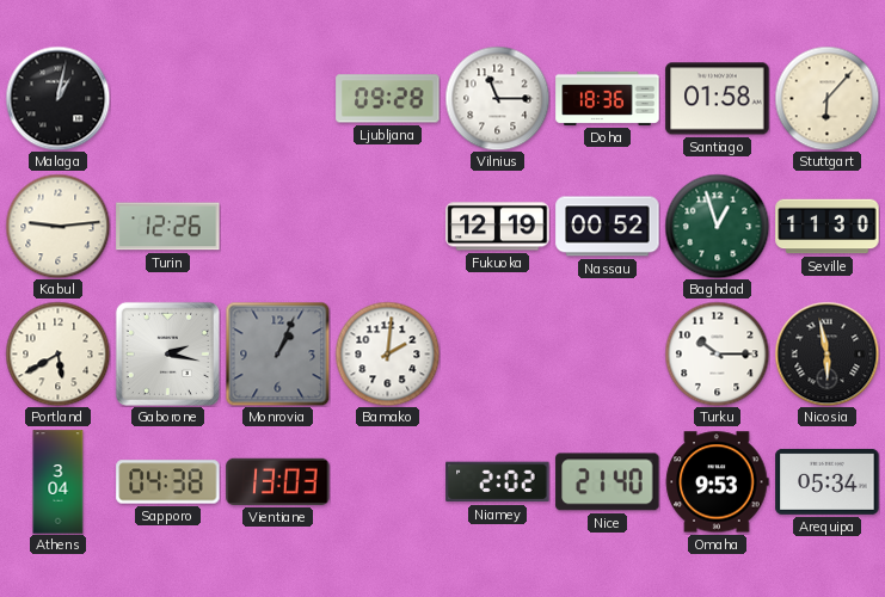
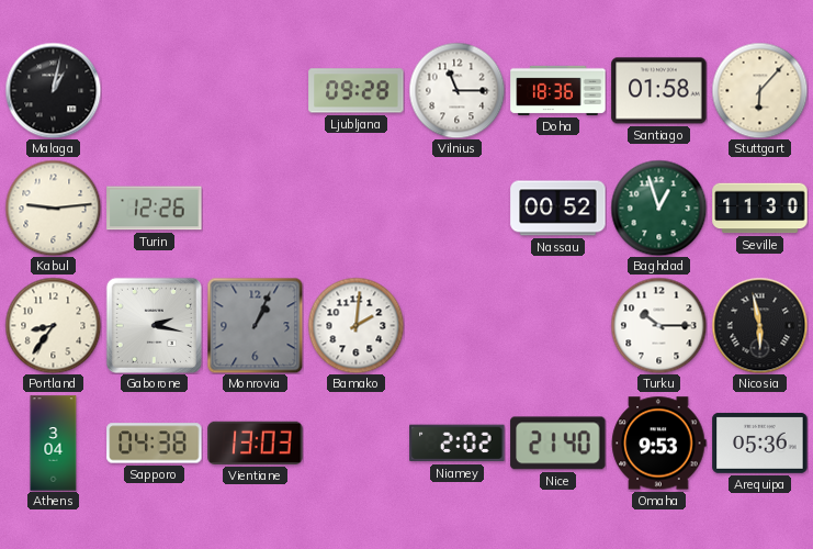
Fukuoka: 12:19 -> none (498, 227)
Portland: 5:40 -> 8:36 (53, 325)
Arequipa: 05:34 -> 05:36 (760, 442)
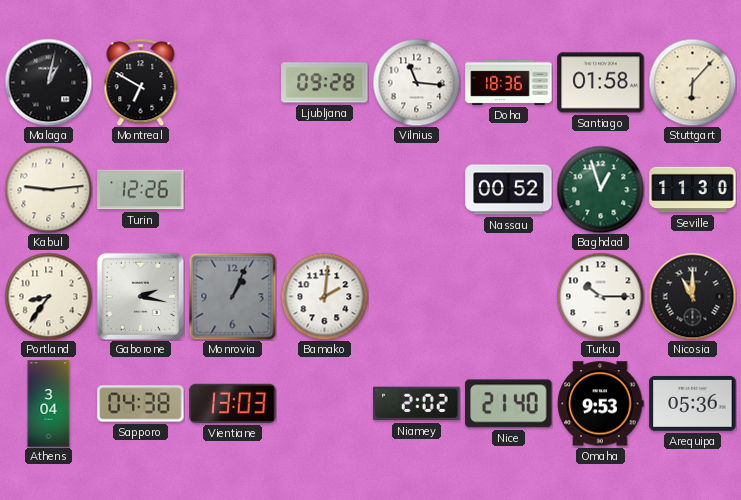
Montreal: none -> 6:50 (141, 82)
Vilnius: 11:15 -> 11:16 (416, 82)
Nicosia: 5:58 -> 11:00 (692, 296)
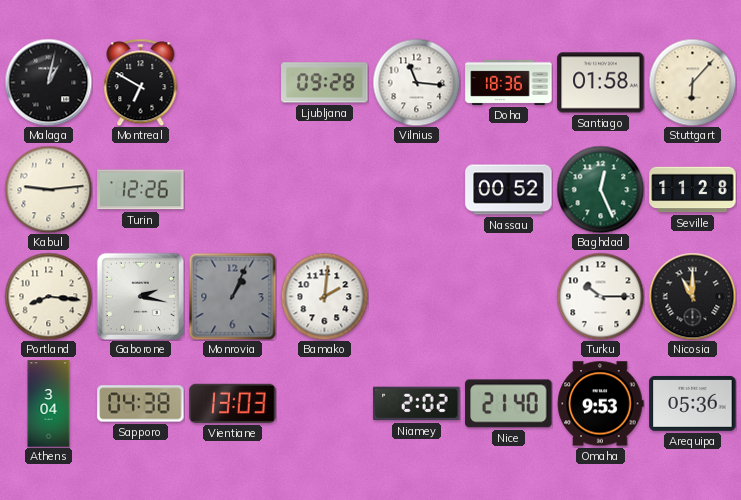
Baghdad: 12:57 -> 12:26 (600, 189)
Seville: 11:30 -> 11:28 (693, 190)
Portland: 8:36 -> 8:16 (48, 296)
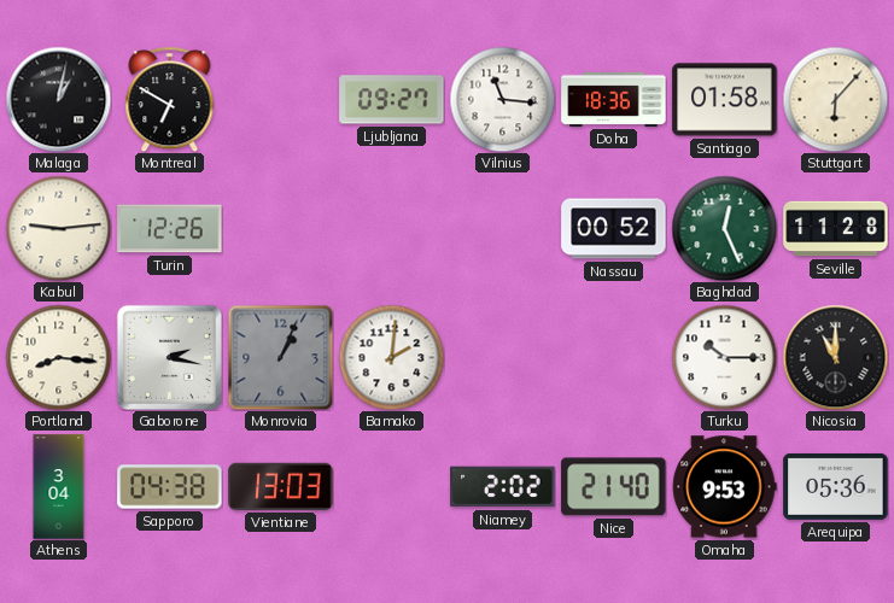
Ljubljana: 09:28 -> 09:27 (392, 100)
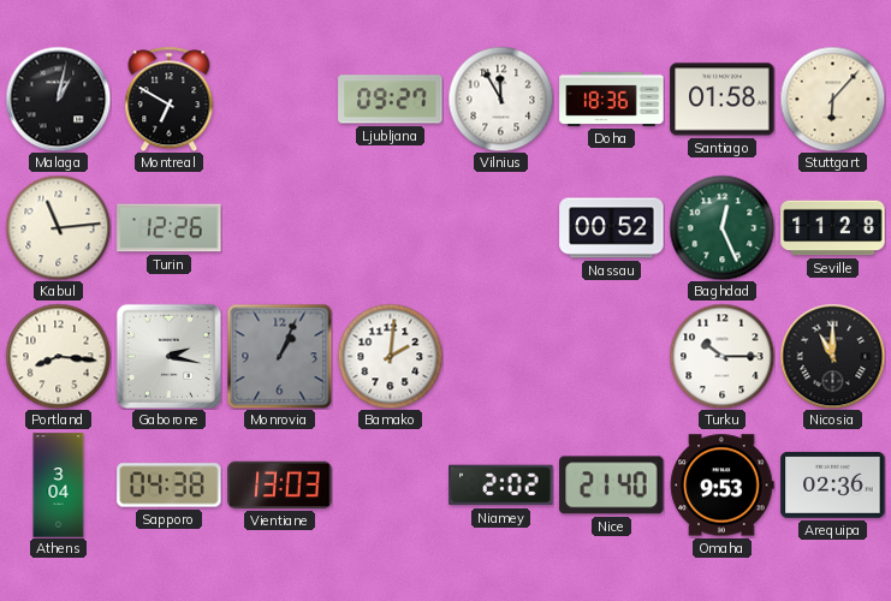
Vilnius: 11:16 -> 11:55 (500, 99)
Kabul: 9:14 -> 11:14 (58, 227)
Arequipa: 05:36 -> 02:36 (833, 484)
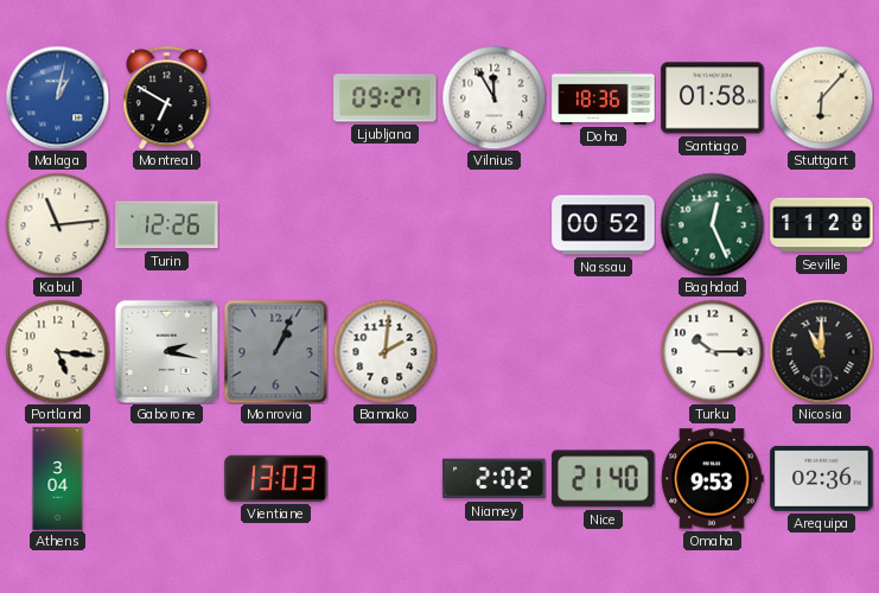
Malaga dial: black -> blue (57, 97)
Portland: 8:16 -> 5:16 (57, 351)
Sapporo: 04:38 -> none (170, 486)
